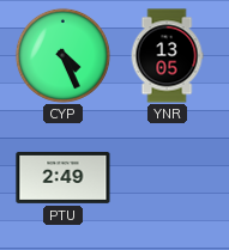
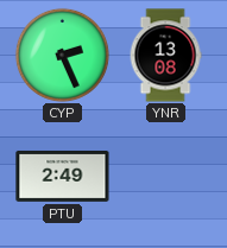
CYP: 4:26 -> 2:26 (62, 55)
YNR: 13:05 -> 13:08 (165, 56)
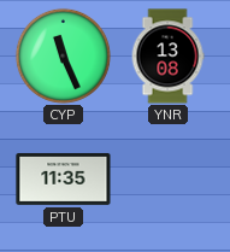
CYP: 2:26 -> 11:26 (63, 55)
PTU: 2:49 -> 11:35 (64, 178)
